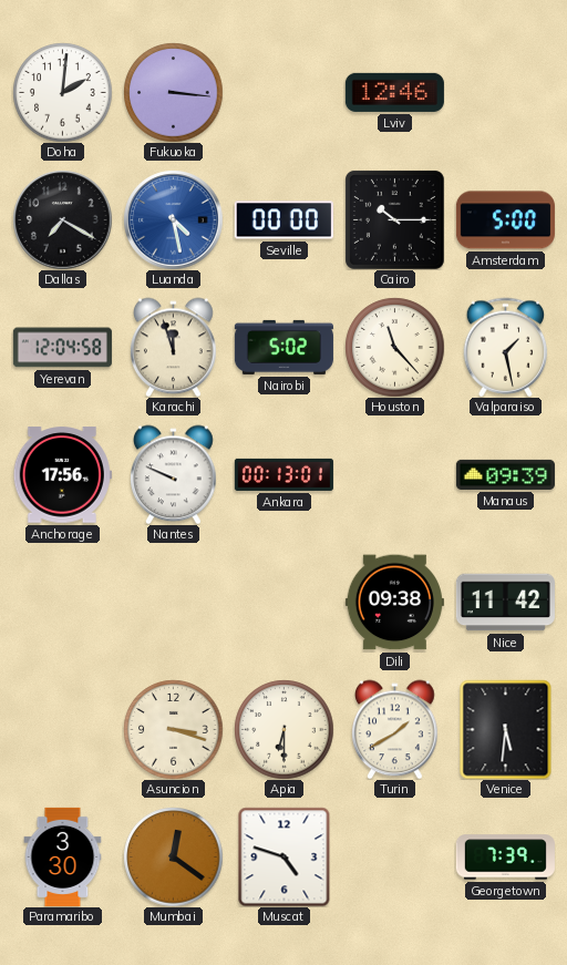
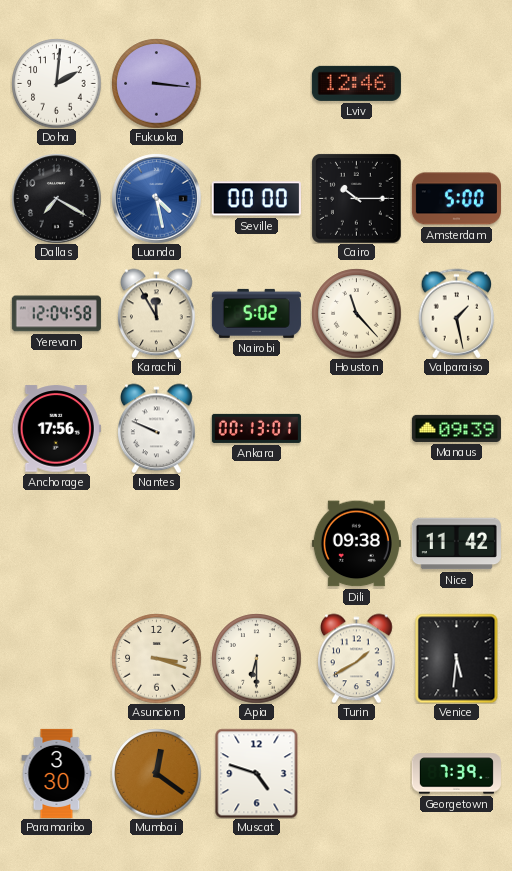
Karachi: 11:57 -> 11:55 (157, 313)
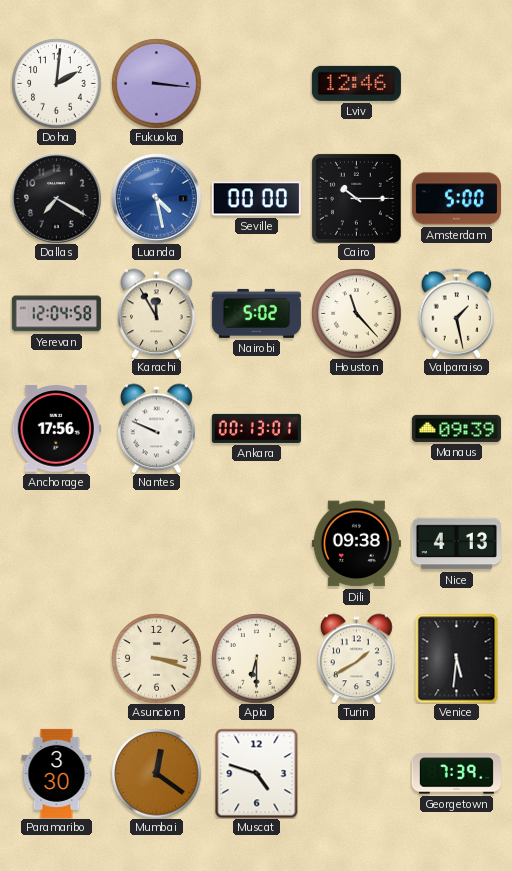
Nice: 11:42 -> 4:13 (456, 544)
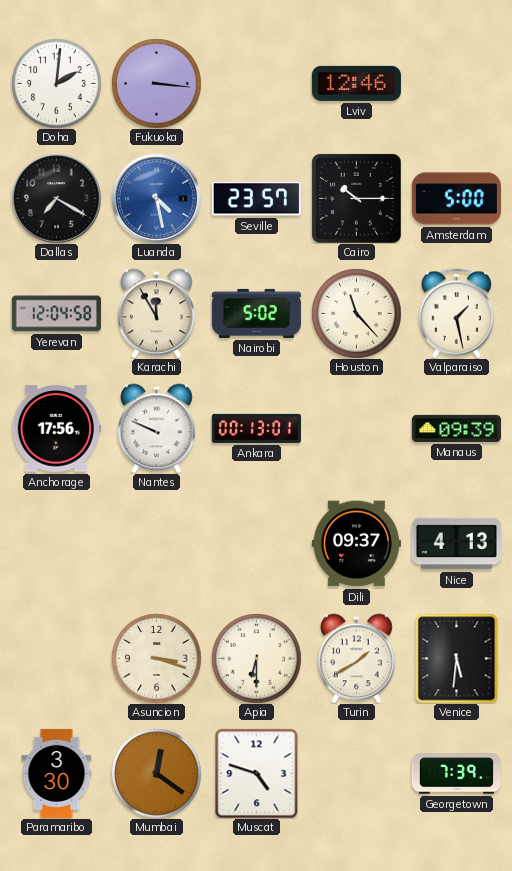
Seville: 00:00 -> 23:57 (256, 199)
Dili: 09:38 -> 09:37 (356, 544)
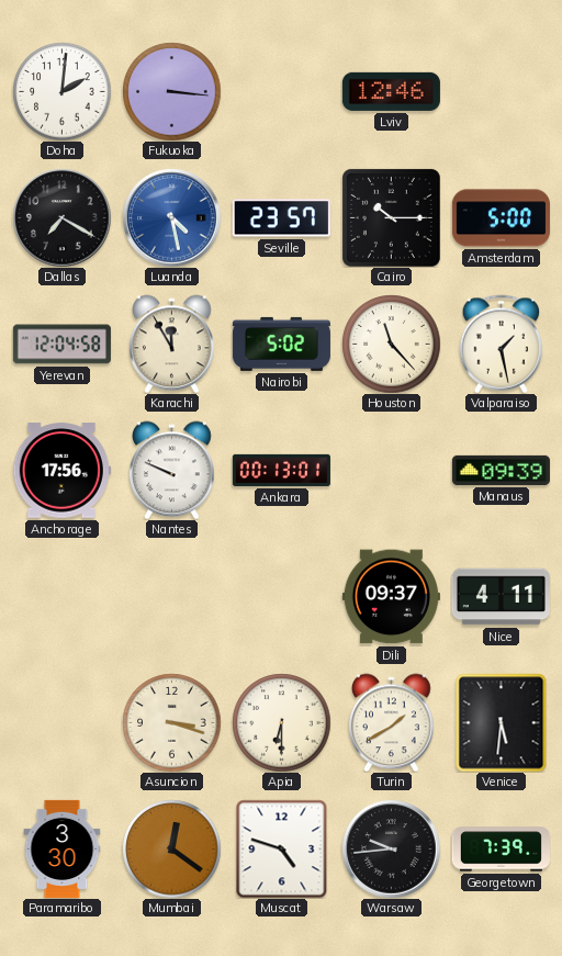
Nice: 4:13 -> 4:11 (501, 597)
Warsaw: none -> 9:44 (391, 848)
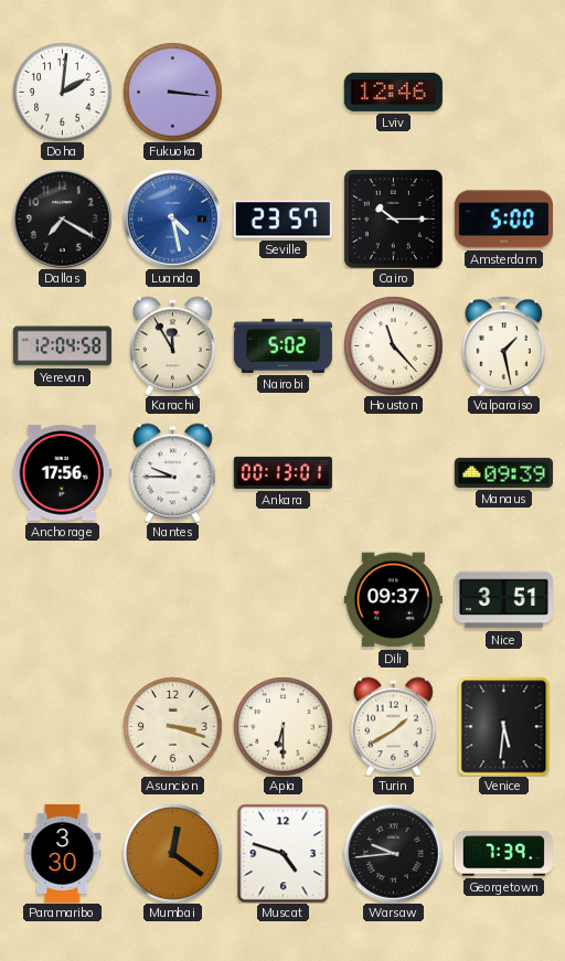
Nantes: 9:49 -> 9:45 (173, 472)
Nice: 4:11 -> 3:51 (503, 600)
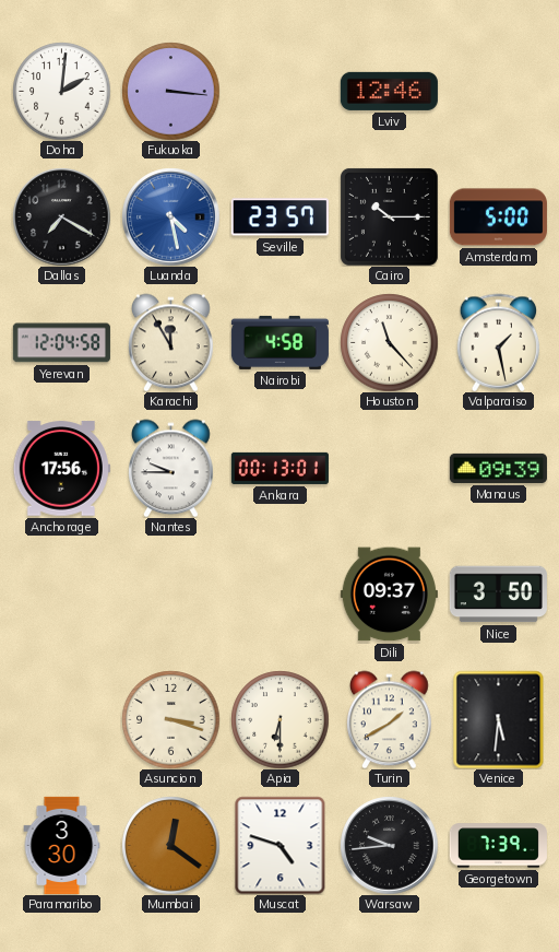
Nairobi: 5:02 -> 4:58 (279, 342)
Nice: 3:51 -> 3:50 (498, 595)
